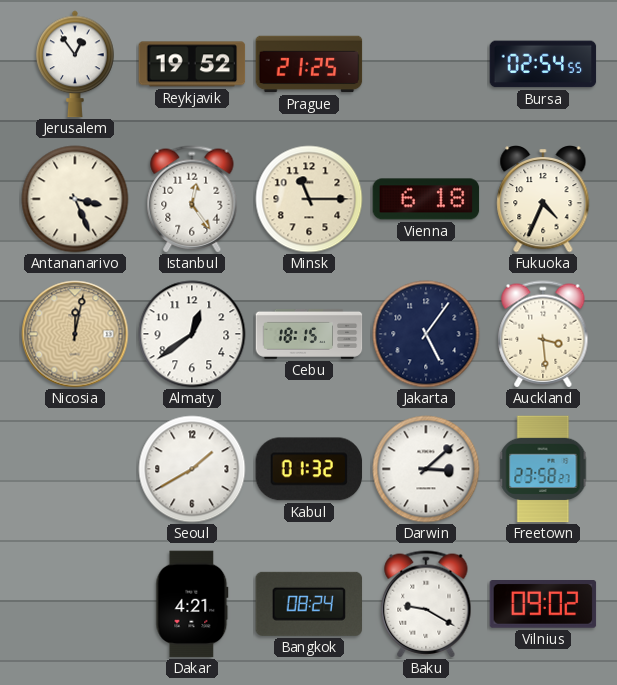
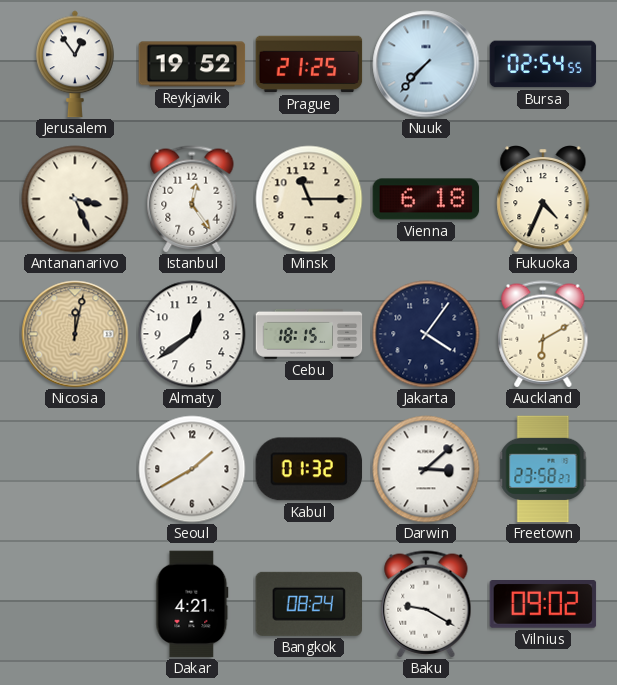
Nuuk: none -> 7:37 (426, 64)
Jakarta: 5:06 -> 4:06 (426, 334)
Auckland: 3:29 -> 6:10 (543, 334)
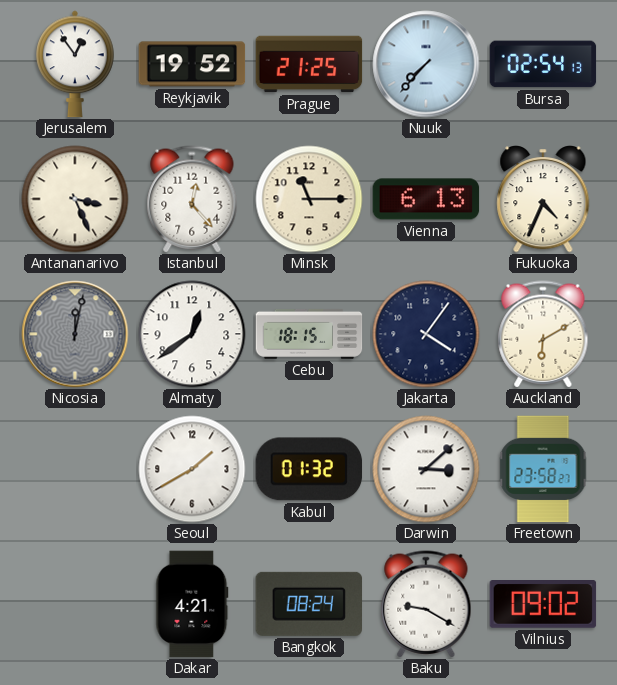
Bursa: 02:54:55 -> 02:54:13 (543, 64)
Istanbul: 12:24 -> 12:23 (192, 199)
Vienna: 6:18 -> 6:13 (426, 199)
Nicosia dial: champagne -> grey (75, 334)
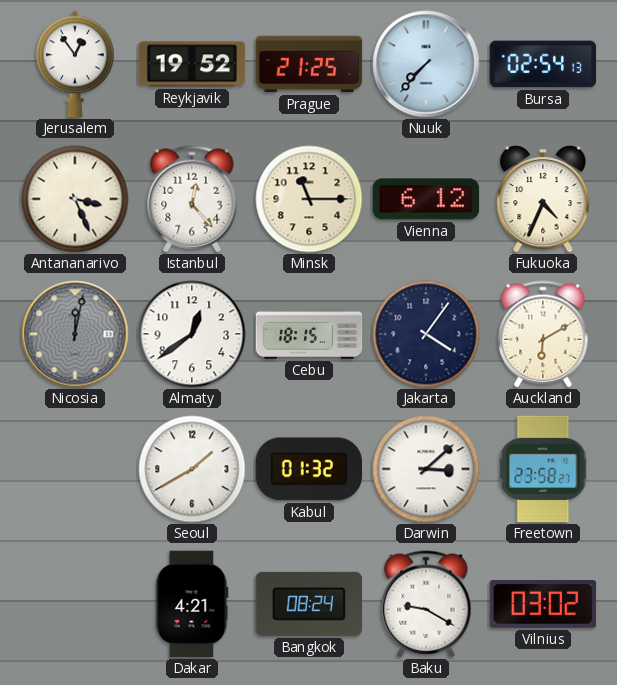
Vienna: 6:13 -> 6:12 (426, 199)
Vilnius: 09:02 -> 03:02 (543, 605)
